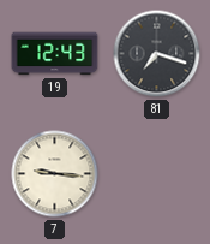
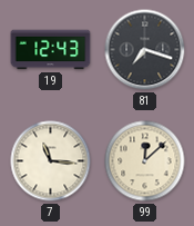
7: 9:16 -> 11:16 (51, 161)
99: none -> 12:08 (145, 161)
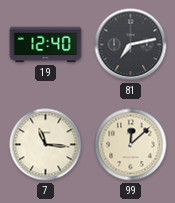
19: 12:43 -> 12:40 (46, 45)
81: 7:18 -> 7:13 (131, 45)
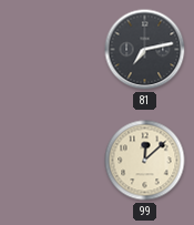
19: 12:40 -> none (46, 45)
7: 11:16 -> none (46, 145)
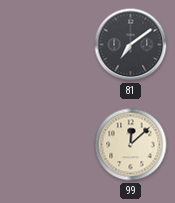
81: 7:13 -> 7:09 (131, 45)
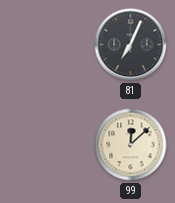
81: 7:09 -> 7:04 (131, 45)
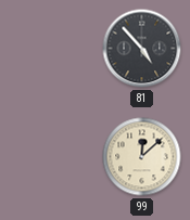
81: 7:04 -> 4:53 (142, 49)
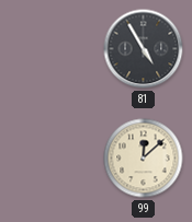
81: 4:53 -> 4:55 (144, 49)
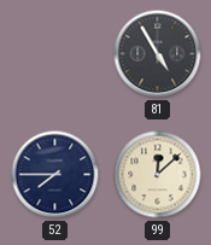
52: none -> 7:45 (55, 175)
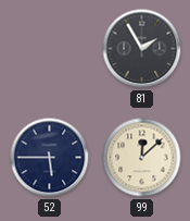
81: 4:55 -> 1:55 (142, 49)
52: 7:45 -> 5:45 (50, 158)
